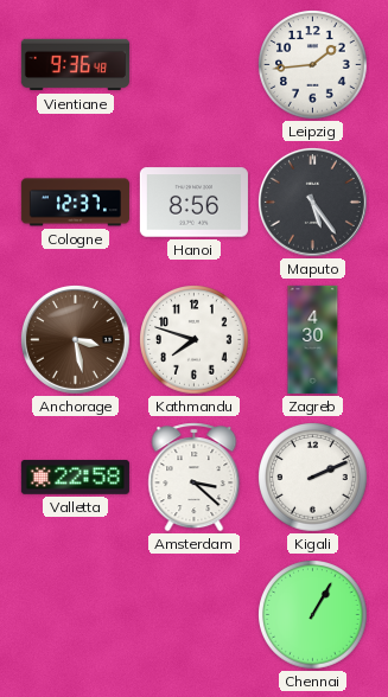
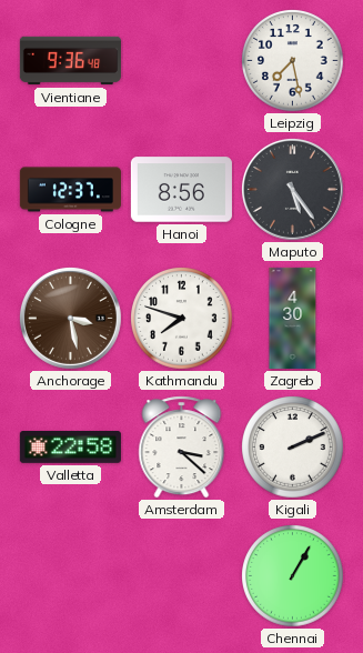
Leipzig: 1:44 -> 7:28 (293, 61)
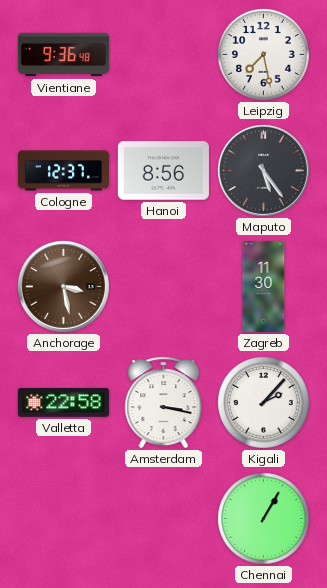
Kathmandu: 7:48 -> none (182, 319)
Zagreb: 4:30 -> 11:30 (264, 286)
Amsterdam: 3:22 -> 3:17 (164, 403)
Kigali: 2:11 -> 2:07 (264, 403)
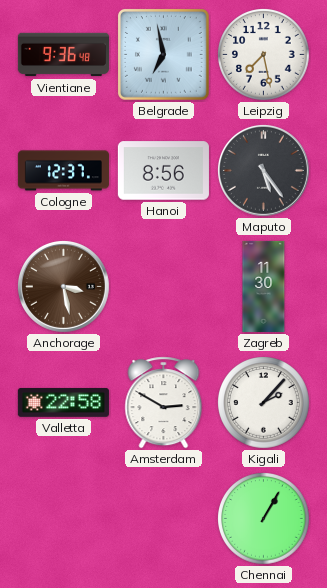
Belgrade: none -> 6:58 (163, 54)
Amsterdam: 3:17 -> 2:50 (164, 403)
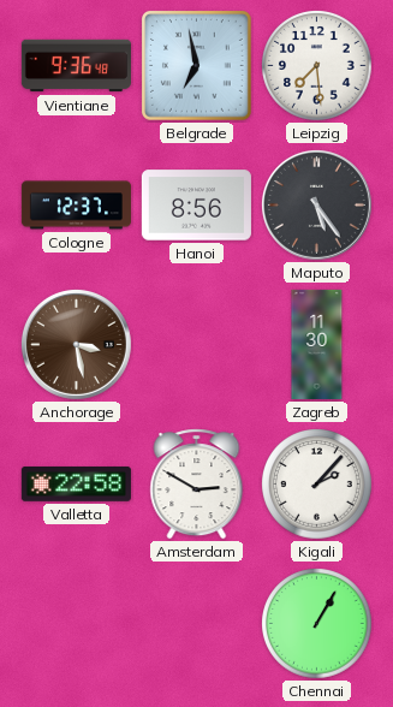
Leipzig: 7:28 -> 7:29 (317, 66)
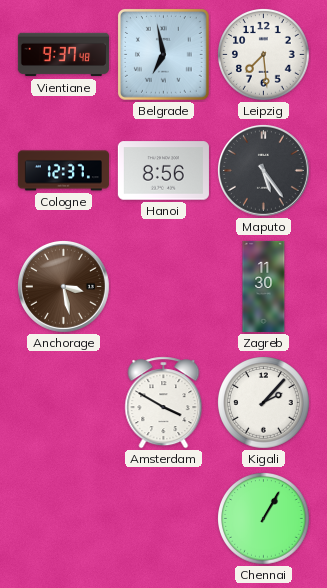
Vientiane: 9:36 -> 9:37 (63, 55)
Valletta: 22:58 -> none (76, 483)
Amsterdam: 2:50 -> 3:50 (164, 403)
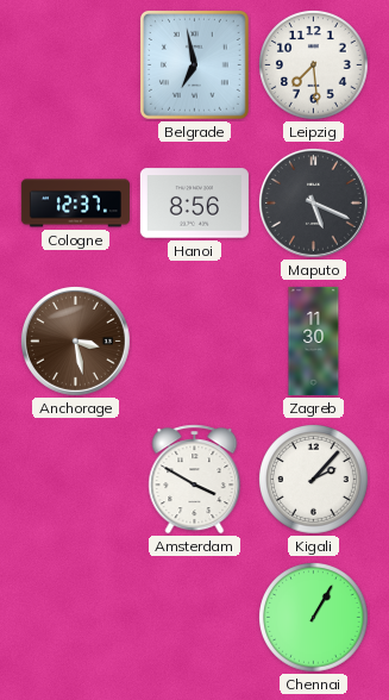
Vientiane: 9:37 -> none (63, 55)
Maputo: 5:24 -> 5:19 (314, 204)
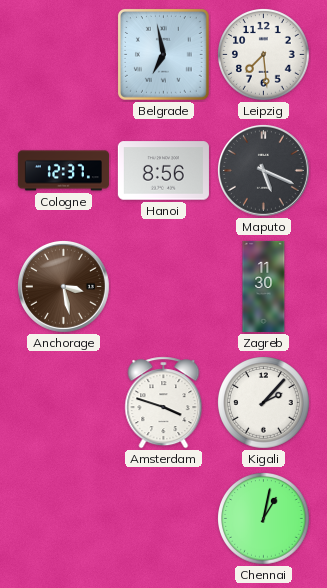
Amsterdam: 3:50 -> 3:48 (164, 403)
Chennai: 1:05 -> 1:02 (264, 519)
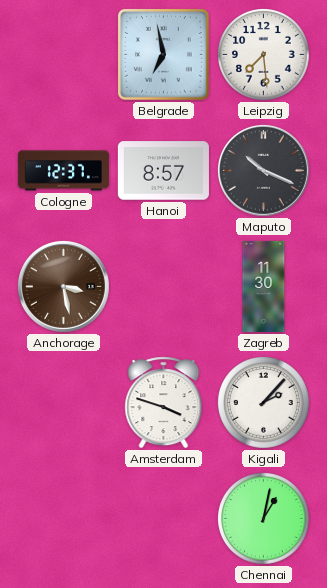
Hanoi: 8:56 -> 8:57 (163, 171)
Maputo: 5:19 -> 10:19 (264, 171)
